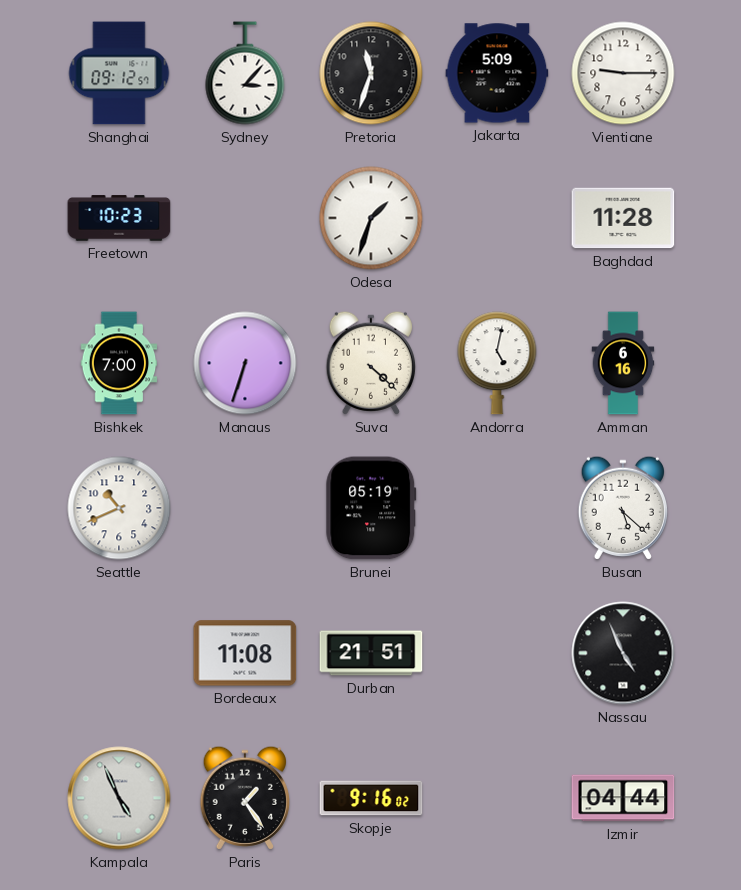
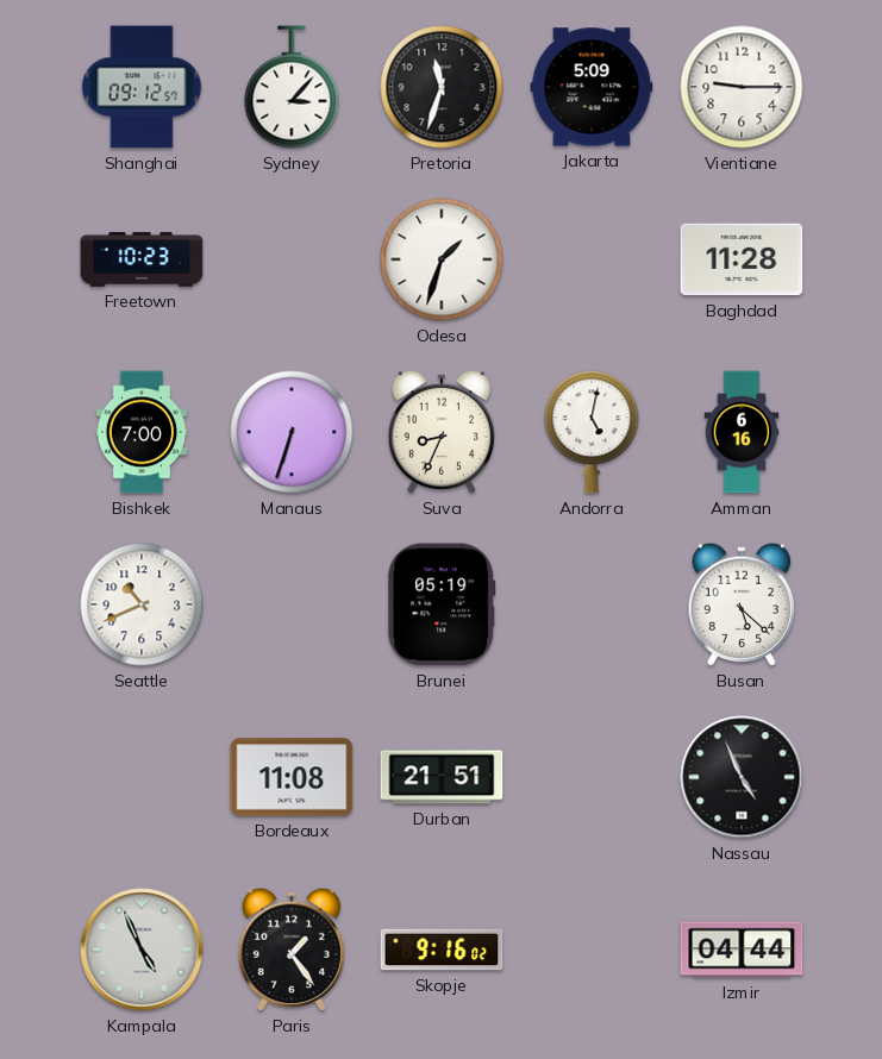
Suva: 4:22 -> 8:34 (440, 432)
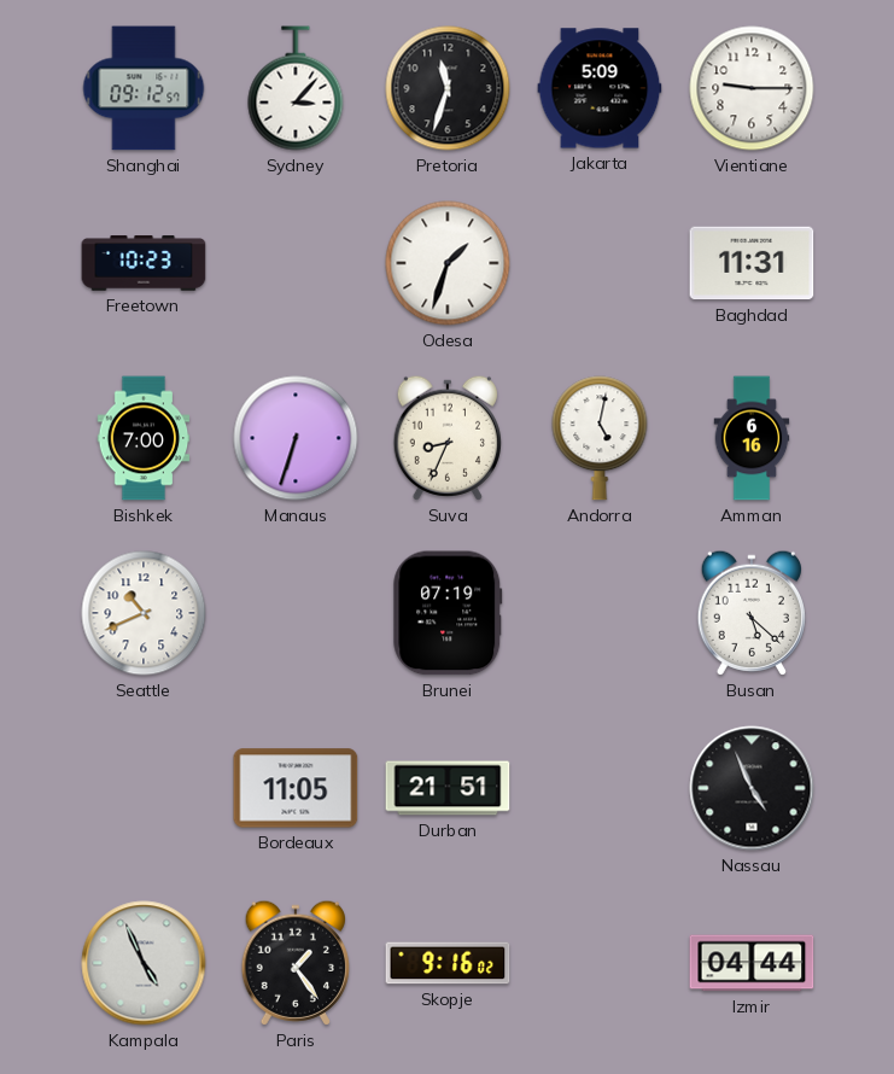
Baghdad: 11:28 -> 11:31 (752, 263)
Brunei: 05:19 -> 07:19 (448, 613)
Bordeaux: 11:08 -> 11:05 (296, 788)
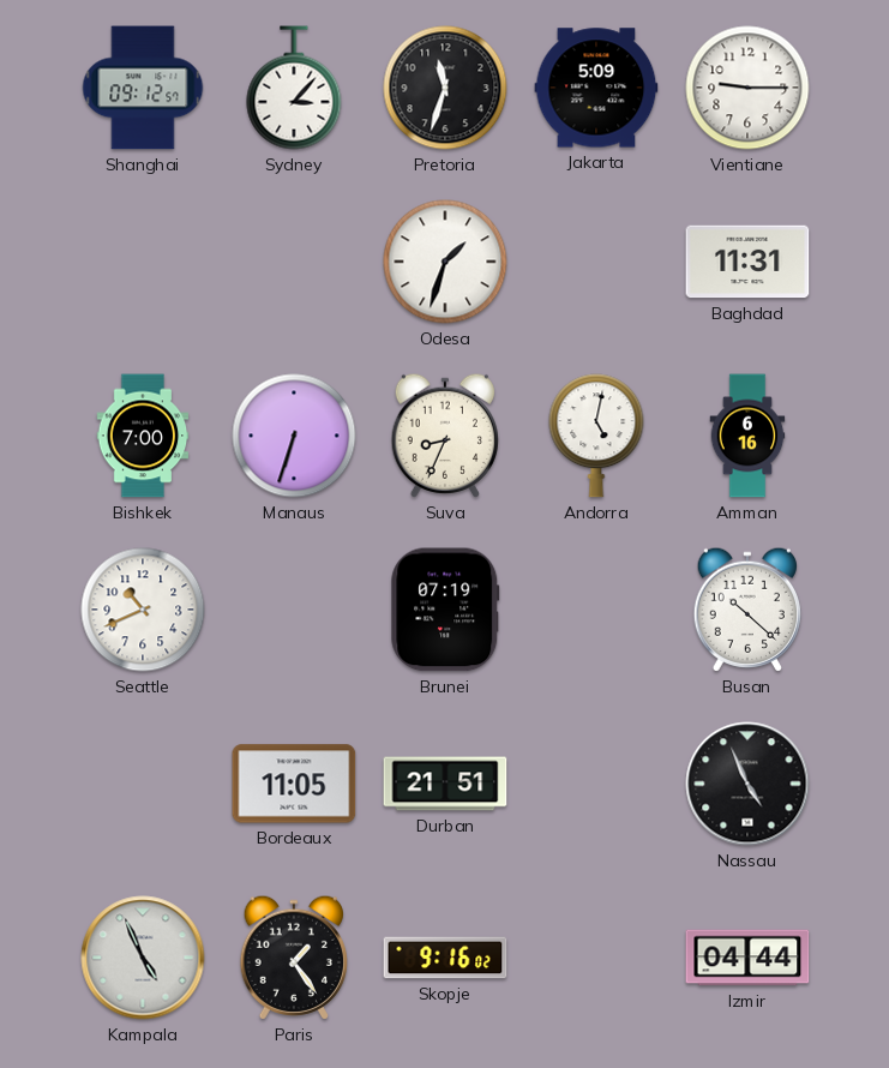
Freetown: 10:23 -> none (144, 263)
Busan: 5:22 -> 10:22 (746, 610)
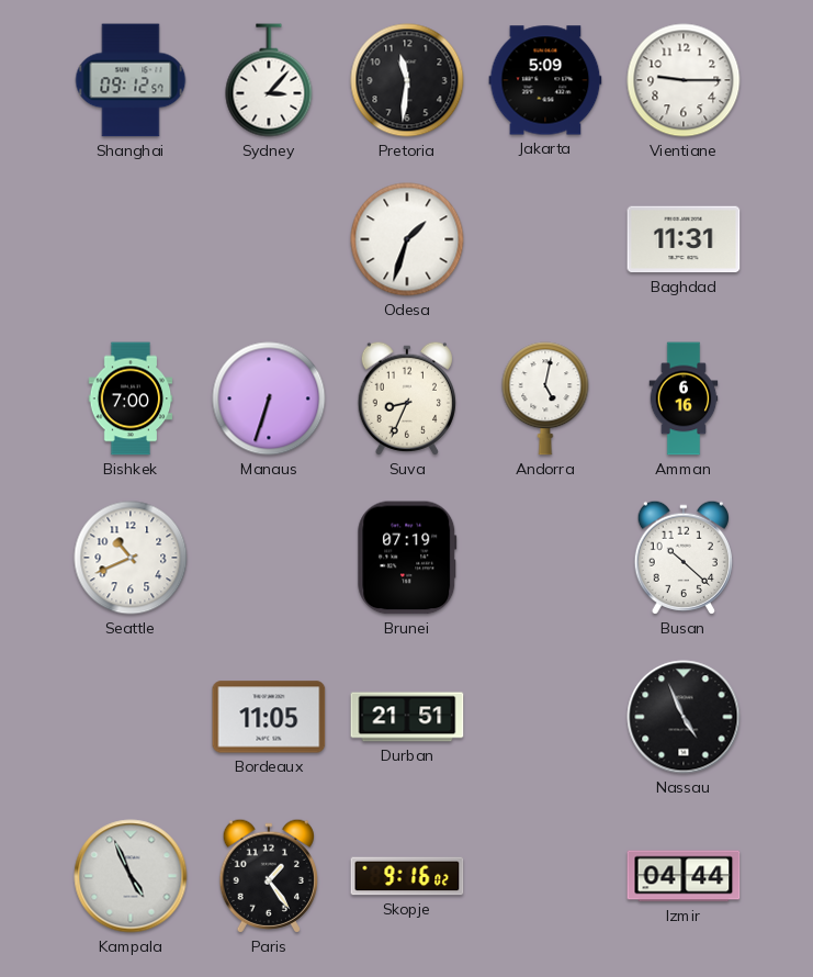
Pretoria: 11:33 -> 11:31 (407, 80)
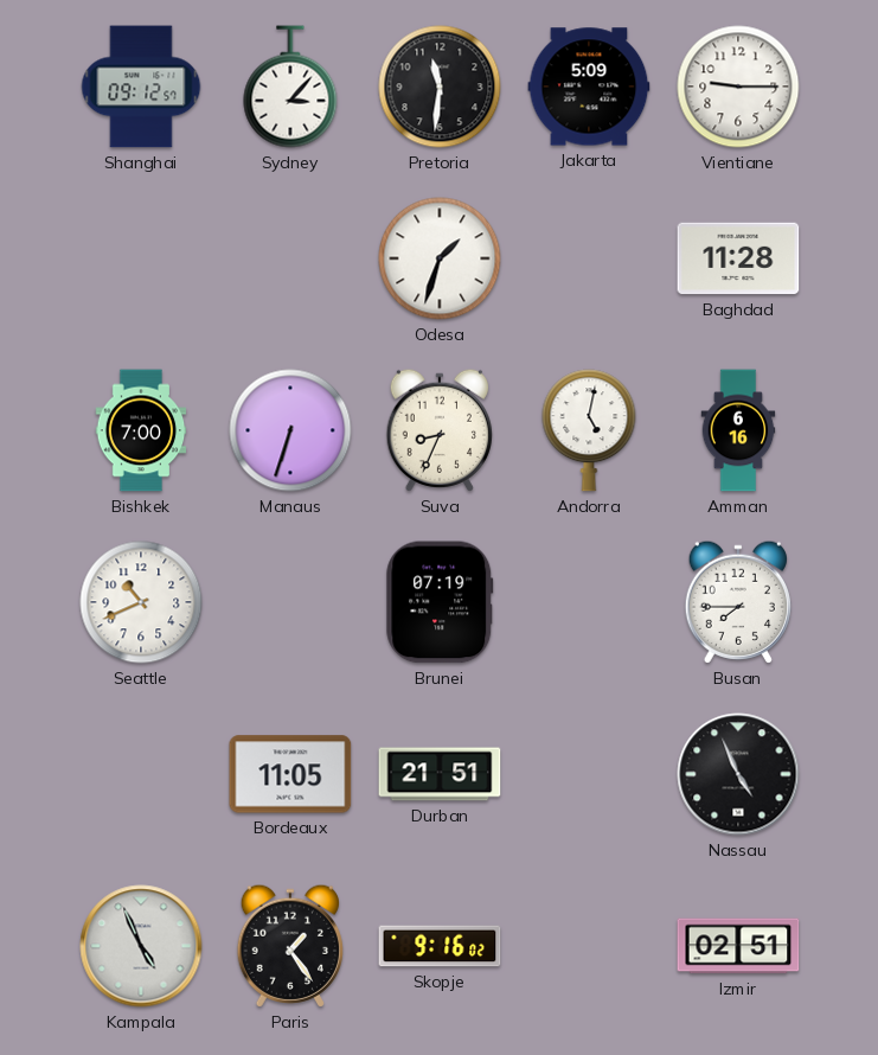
Baghdad: 11:31 -> 11:28 (738, 258)
Busan: 10:22 -> 7:45 (737, 602)
Izmir: 04:44 -> 02:51 (738, 946)
